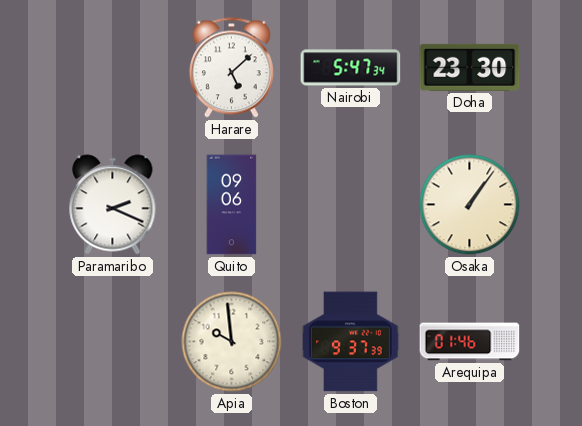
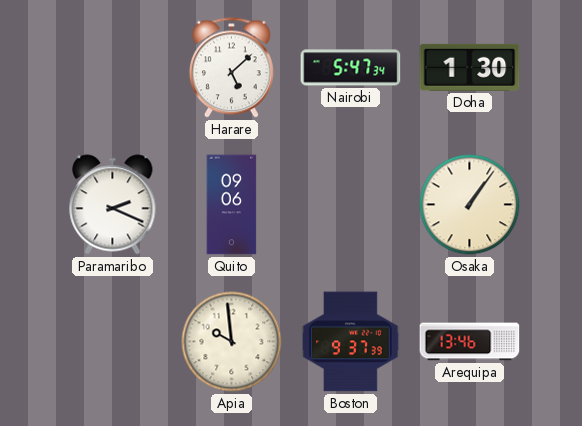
Doha: 23:30 -> 1:30 (470, 67)
Arequipa: 01:46 -> 13:46 (470, 342)
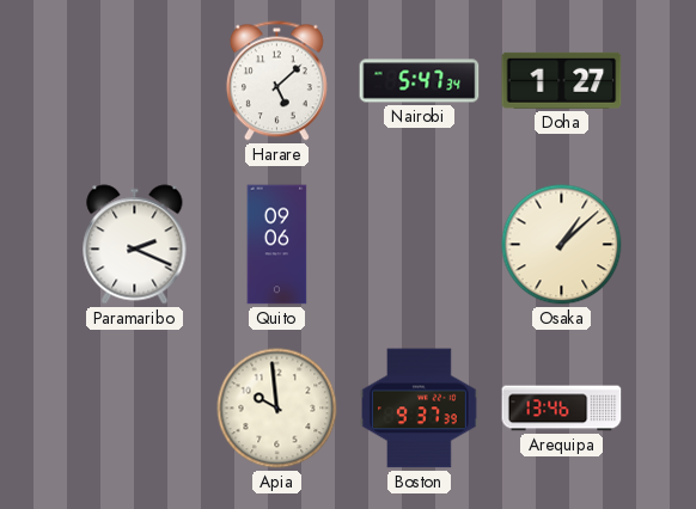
Doha: 1:30 -> 1:27 (562, 80)
Osaka: 1:06 -> 1:08 (562, 245)
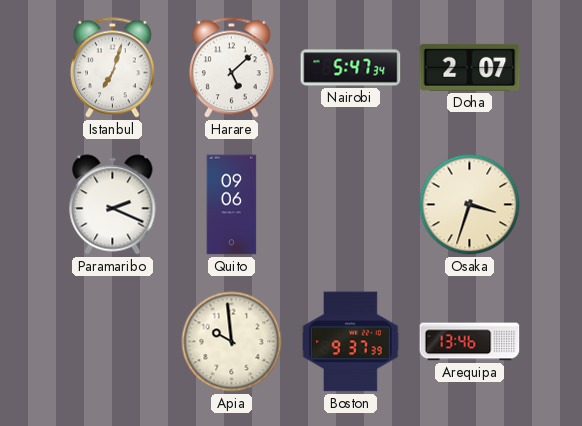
Istanbul: none -> 7:03 (112, 68)
Doha: 1:27 -> 2:07 (470, 67)
Osaka: 1:08 -> 3:33 (470, 205)
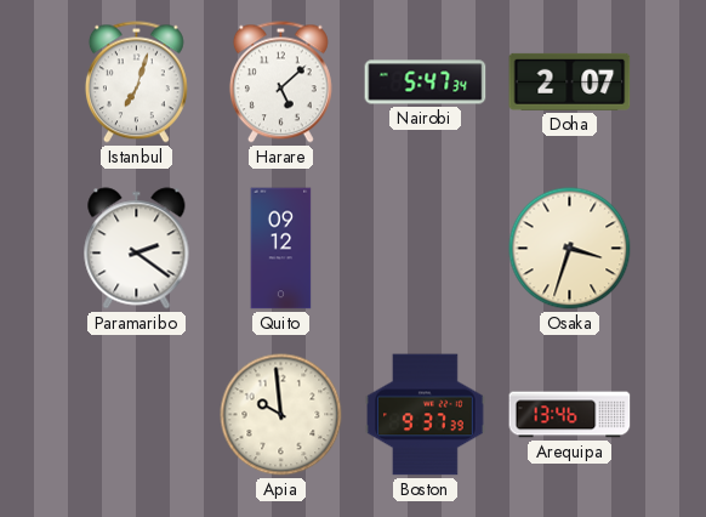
Paramaribo: 2:19 -> 2:21 (137, 249)
Quito: 09:06 -> 09:12 (281, 249)
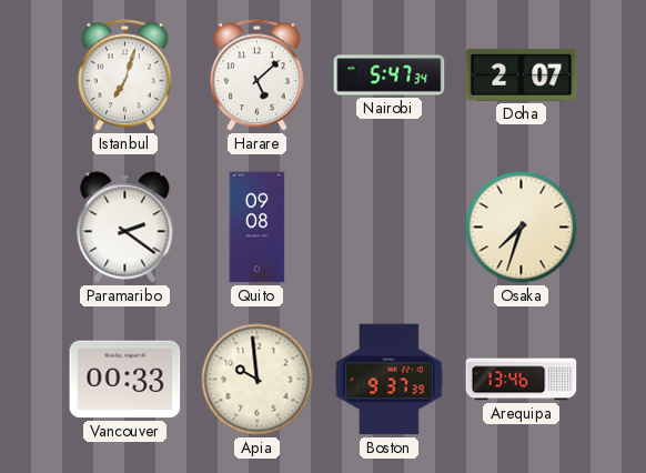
Quito: 09:12 -> 09:08 (258, 228)
Osaka: 3:33 -> 7:33 (522, 228)
Vancouver: none -> 00:33 (125, 380)
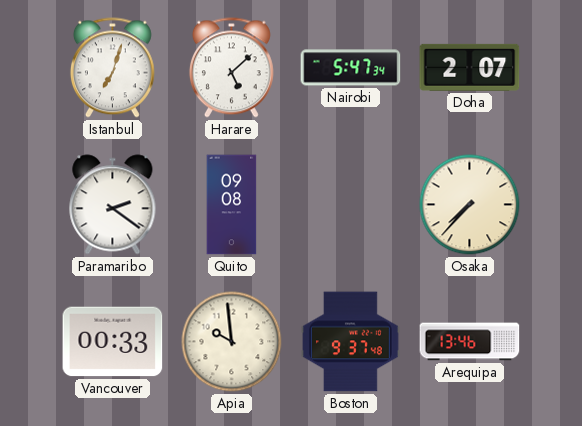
Osaka: 7:33 -> 7:37 (470, 205)
Boston: 9:37:39 -> 9:37:48 (351, 342)
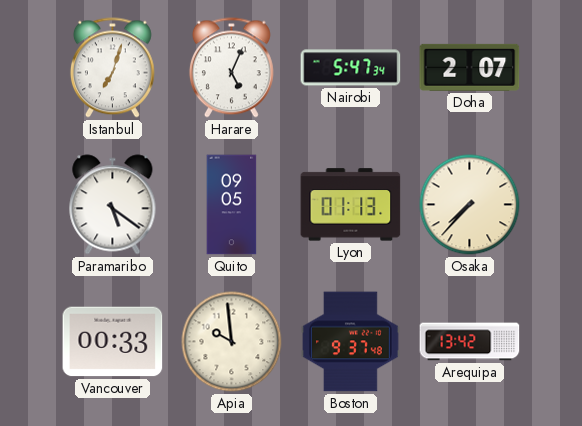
Harare: 5:08 -> 5:04 (231, 68)
Paramaribo: 2:21 -> 5:21 (113, 205)
Quito: 09:08 -> 09:05 (232, 205)
Lyon: none -> 01:13 (351, 205)
Arequipa: 13:46 -> 13:42 (470, 342)
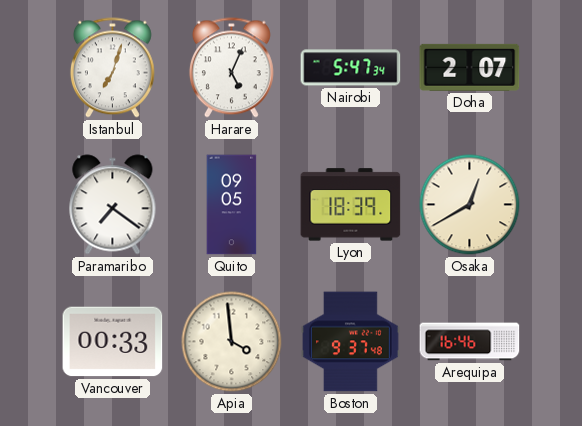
Paramaribo: 5:21 -> 7:21 (113, 205)
Lyon: 01:13 -> 18:39 (351, 205)
Osaka: 7:37 -> 12:40 (470, 205)
Apia: 9:59 -> 3:59 (232, 342)
Arequipa: 13:42 -> 16:46 (470, 342)
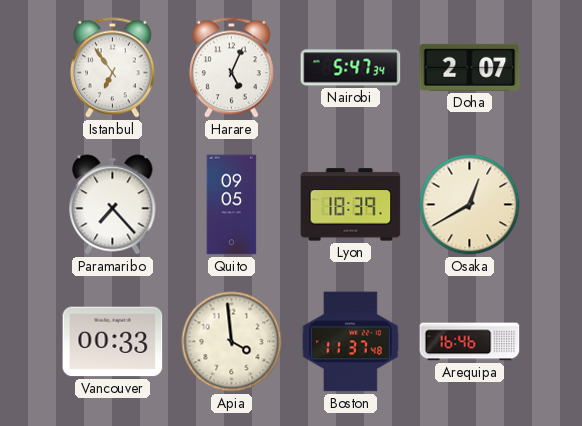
Istanbul: 7:03 -> 6:54 (112, 68)
Paramaribo: 7:21 -> 7:23 (113, 205)
Boston: 9:37 -> 11:37 (351, 342)
